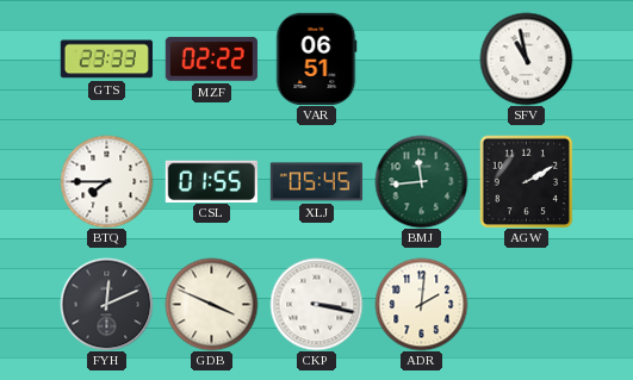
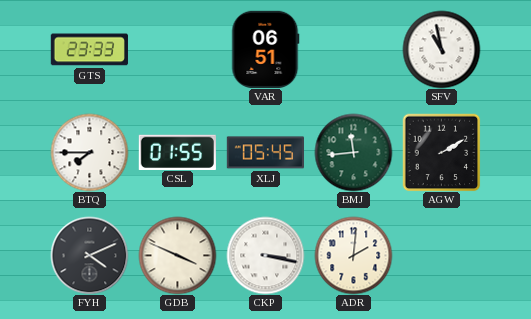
MZF: 02:22 -> none (211, 58)
FYH: 12:11 -> 4:11 (89, 255)
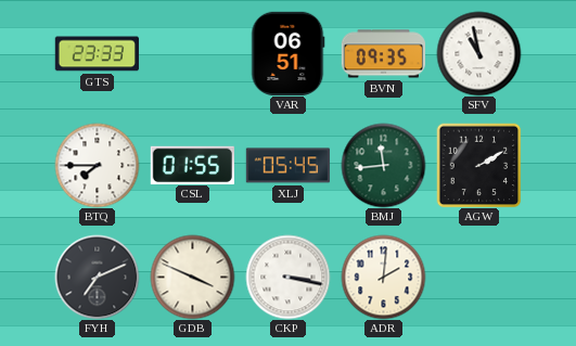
BVN: none -> 09:35 (383, 54)
FYH: 4:11 -> 7:11 (97, 277)
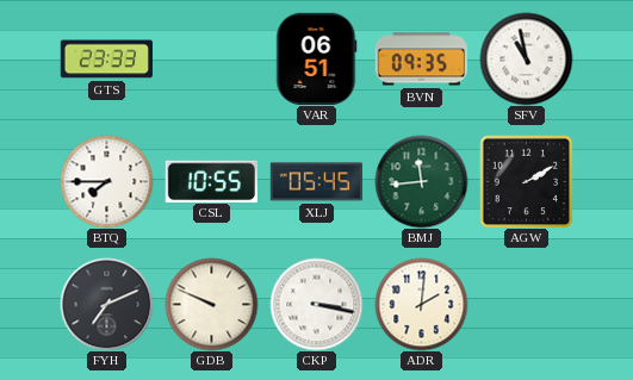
CSL: 01:55 -> 10:55 (211, 181)
GDB: 3:49 -> 9:49 (211, 304)
